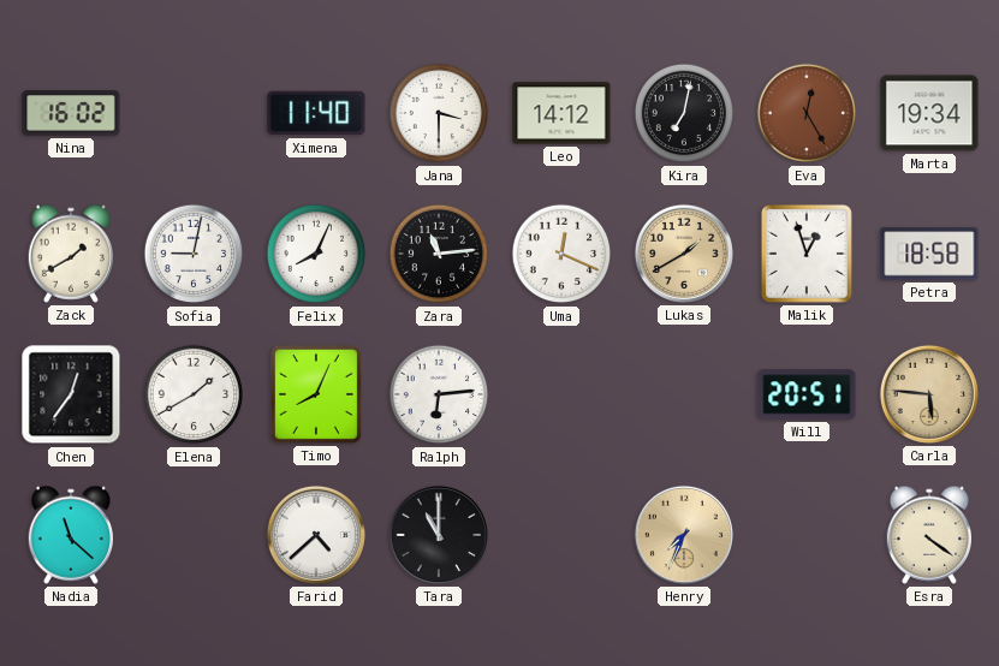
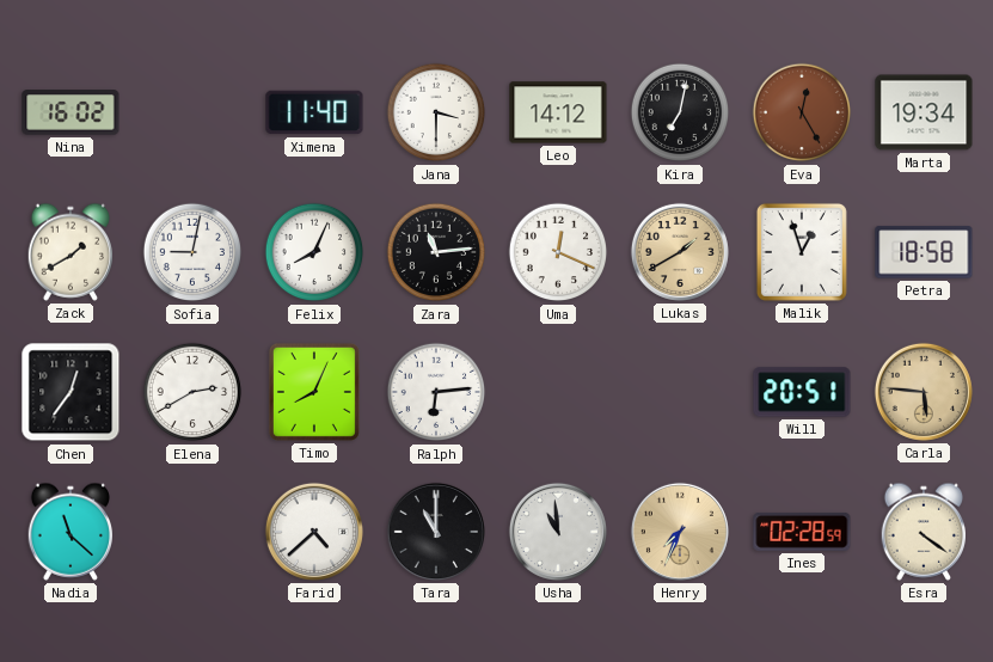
Elena: 1:40 -> 2:40 (192, 392)
Usha: none -> 10:59 (558, 532)
Ines: none -> 02:28 (802, 532)
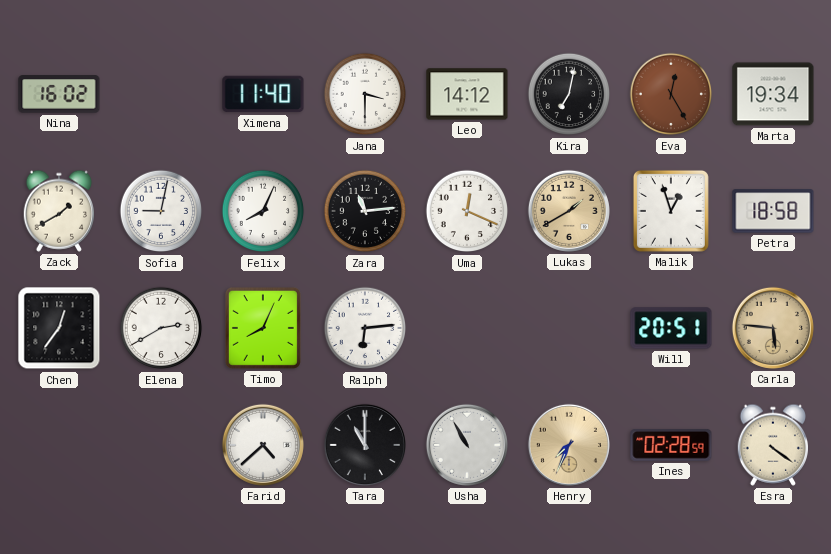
Nadia: 11:22 -> none (69, 532)
Usha: 10:59 -> 10:55 (467, 445)
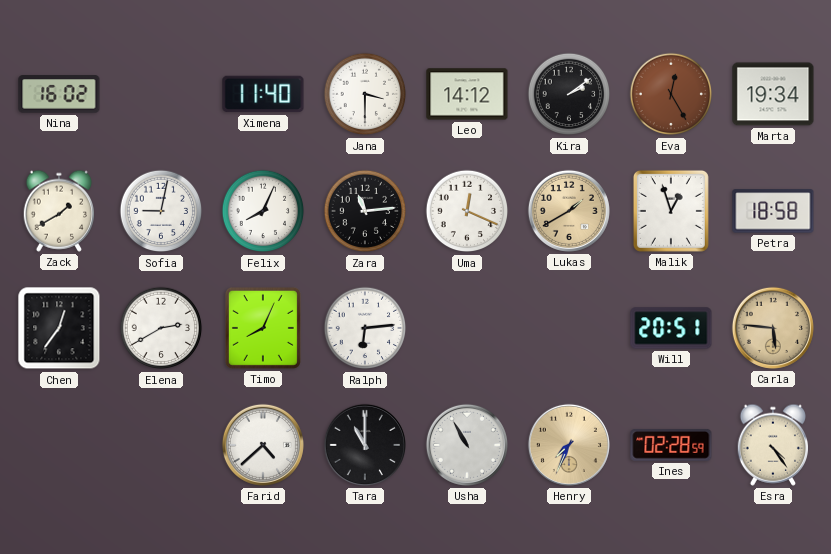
Kira: 7:02 -> 2:09 (569, 94)
Esra: 4:21 -> 4:24 (772, 445)
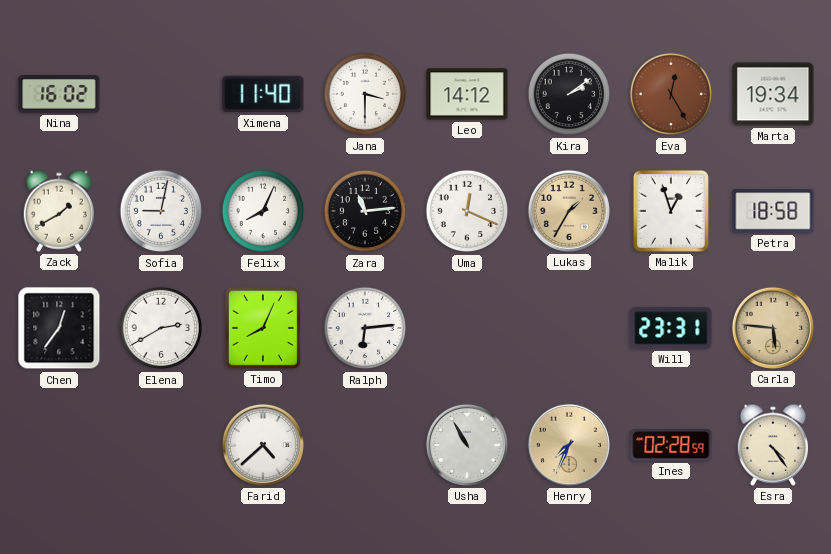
Lukas: 1:40 -> 1:35 (569, 211)
Will: 20:51 -> 23:31 (671, 328)
Tara: 11:00 -> none (365, 445)
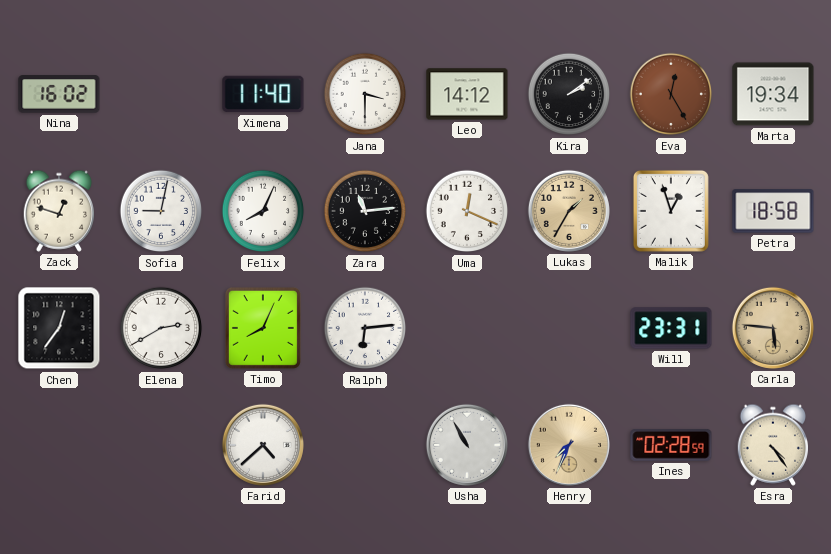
Zack: 1:40 -> 12:48 (58, 211)
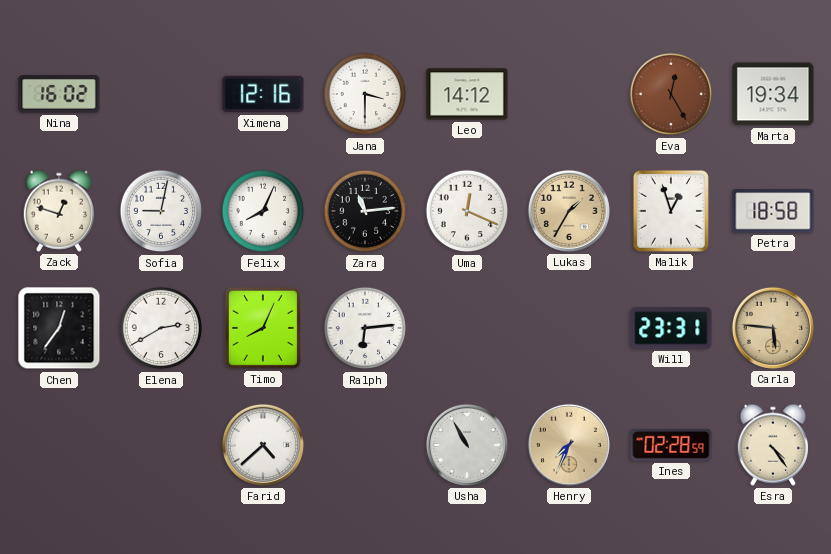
Ximena: 11:40 -> 12:16 (263, 94)
Kira: 2:09 -> none (569, 94)
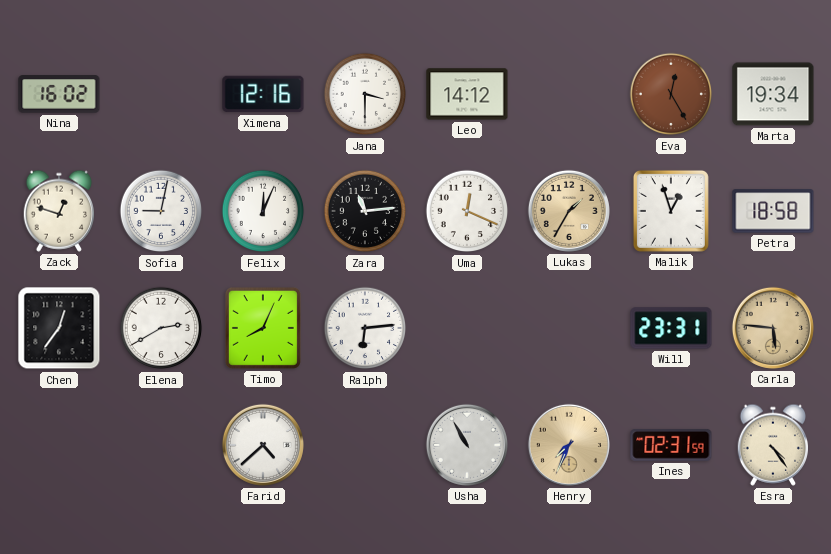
Felix: 8:04 -> 12:04 (263, 211)
Ines: 02:28 -> 02:31 (671, 445)
